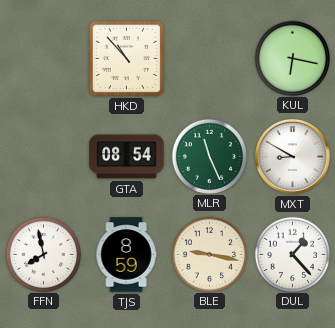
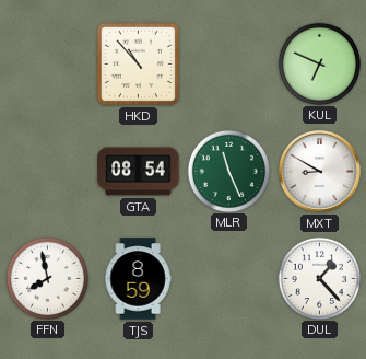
KUL: 6:17 -> 6:49 (319, 63)
BLE: 9:17 -> none (209, 254)
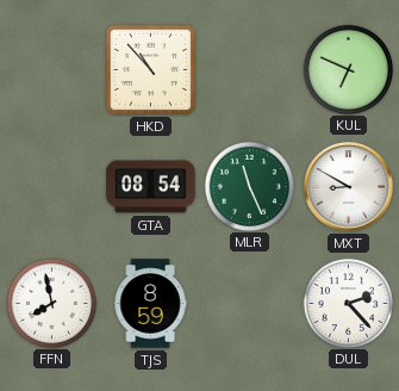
DUL: 1:23 -> 2:23 (348, 303)
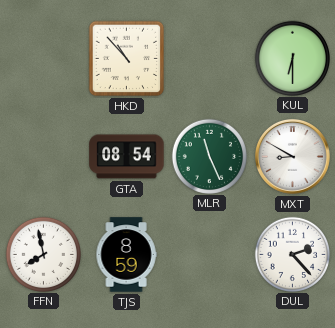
KUL: 6:49 -> 6:30 (292, 58)
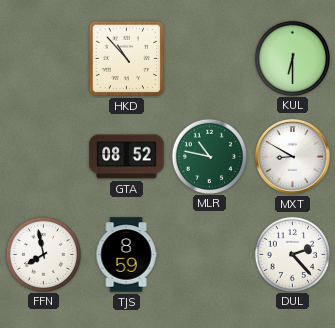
GTA: 08:54 -> 08:52 (127, 157)
MLR: 11:26 -> 10:47 (209, 156)
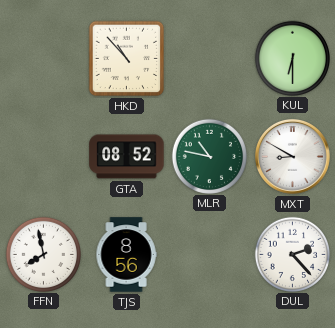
TJS: 8:59 -> 8:56 (126, 255)
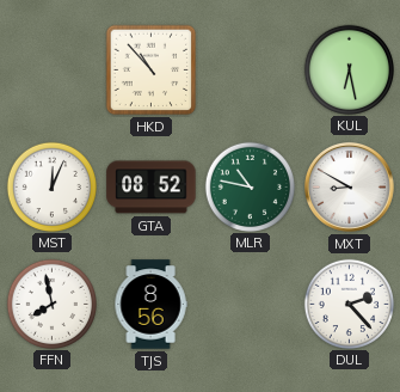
KUL: 6:30 -> 6:28 (349, 69)
MST: none -> 12:04 (51, 186)
